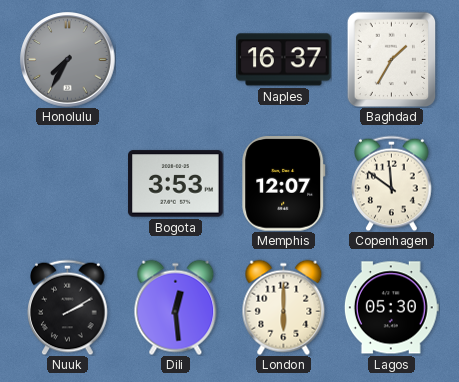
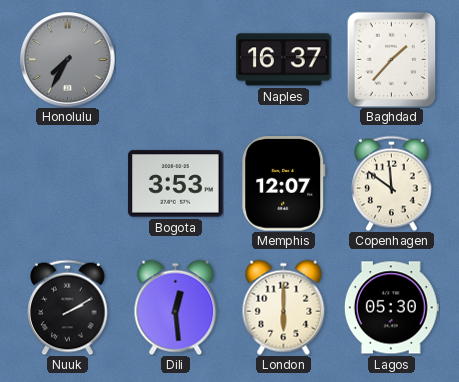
Baghdad: 1:35 -> 1:37 (392, 59)
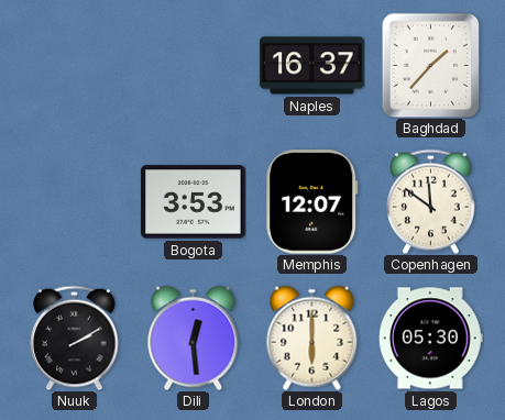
Honolulu: 7:35 -> none (68, 60)
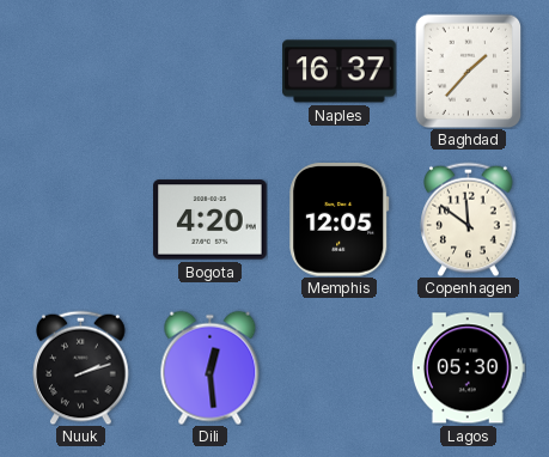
Bogota: 3:53 -> 4:20 (211, 220)
Memphis: 12:07 -> 12:05 (340, 220)
Nuuk: 2:10 -> 2:12 (81, 367)
London: 6:00 -> none (312, 338)
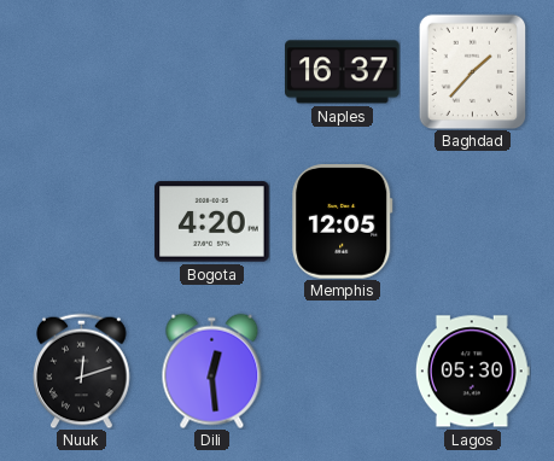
Copenhagen: 11:51 -> none (469, 219)
Nuuk: 2:12 -> 12:12 (82, 370)
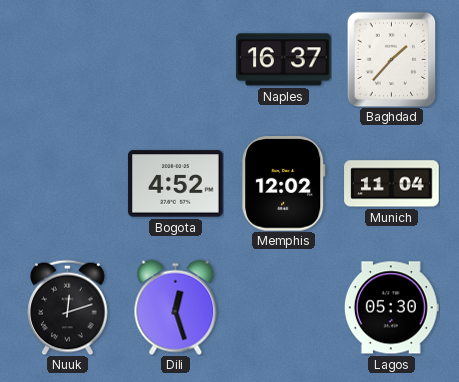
Bogota: 4:20 -> 4:52 (176, 184)
Memphis: 12:05 -> 12:02 (284, 184)
Munich: none -> 11:04 (392, 184)
Dili: 12:29 -> 12:27 (176, 307)
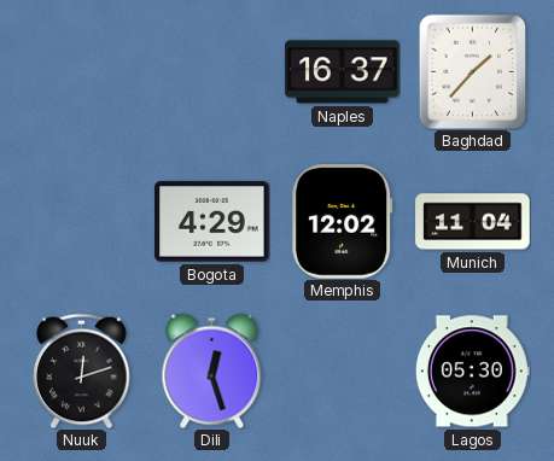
Bogota: 4:52 -> 4:29 (212, 222)
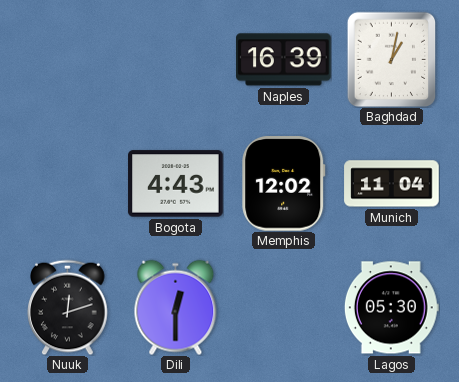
Naples: 16:37 -> 16:39 (284, 60)
Baghdad: 1:37 -> 1:02 (392, 59)
Bogota: 4:29 -> 4:43 (176, 184)
Dili: 12:27 -> 12:30 (176, 307)
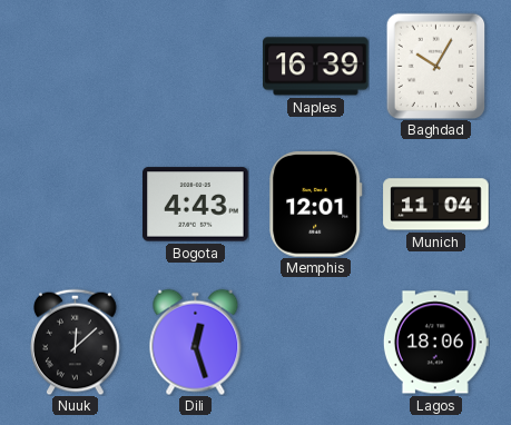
Baghdad: 1:02 -> 10:05 (436, 66)
Memphis: 12:02 -> 12:01 (316, 205)
Nuuk: 12:12 -> 12:08 (76, 342)
Dili: 12:30 -> 12:27 (196, 342)
Lagos: 05:30 -> 18:06 (435, 343)
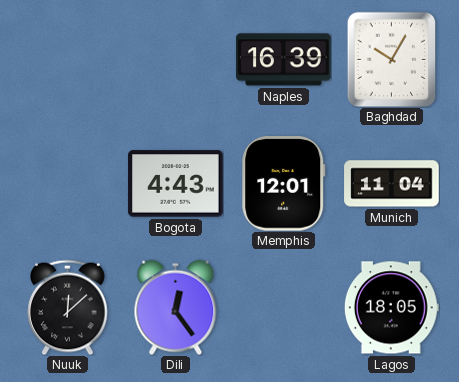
Dili: 12:27 -> 12:24 (176, 307)
Lagos: 18:06 -> 18:05 (391, 308)
